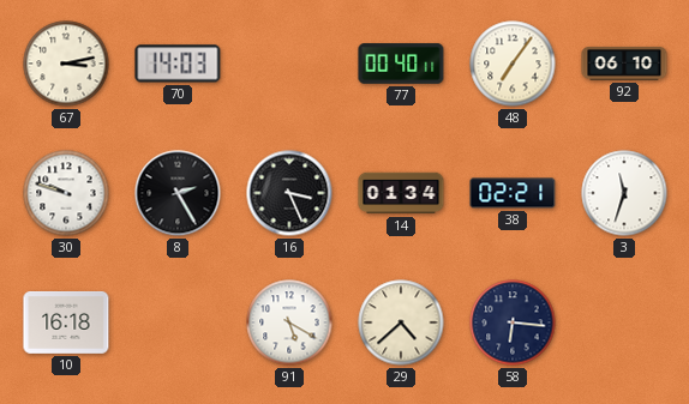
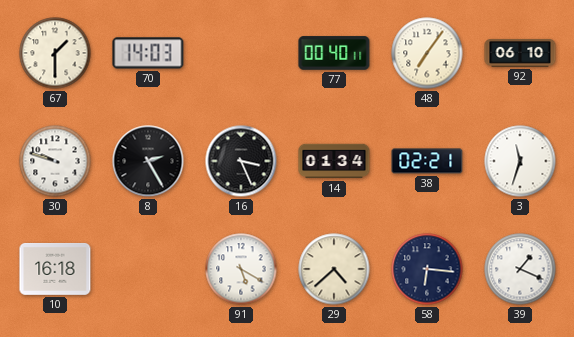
67: 3:13 -> 1:30 (55, 53)
39: none -> 1:19 (520, 269)
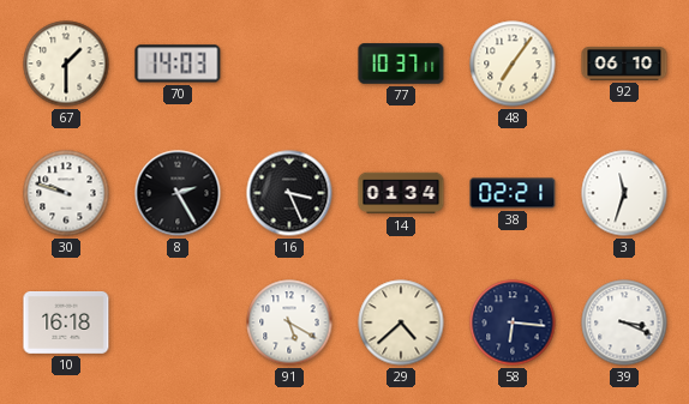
77: 00:40 -> 10:37 (401, 64)
39: 1:19 -> 3:19 (624, 322)
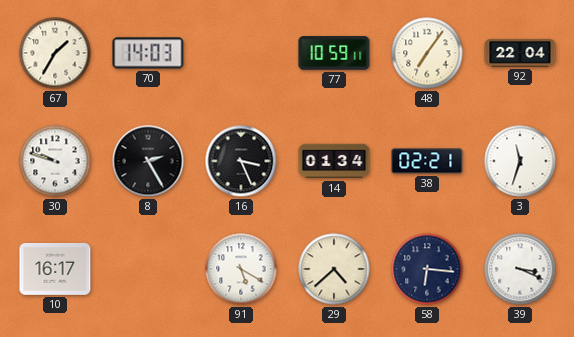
67: 1:30 -> 1:35 (55, 53)
77: 10:37 -> 10:59 (334, 53)
92: 06:10 -> 22:04 (520, 53)
10: 16:18 -> 16:17 (55, 269)
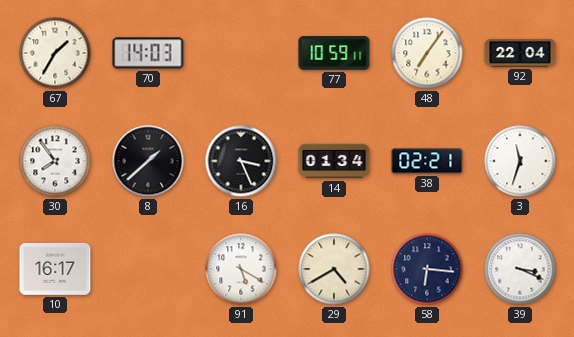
30: 9:48 -> 7:54 (55, 161)
8: 2:25 -> 1:38 (148, 161)
29: 4:38 -> 4:40 (334, 269)
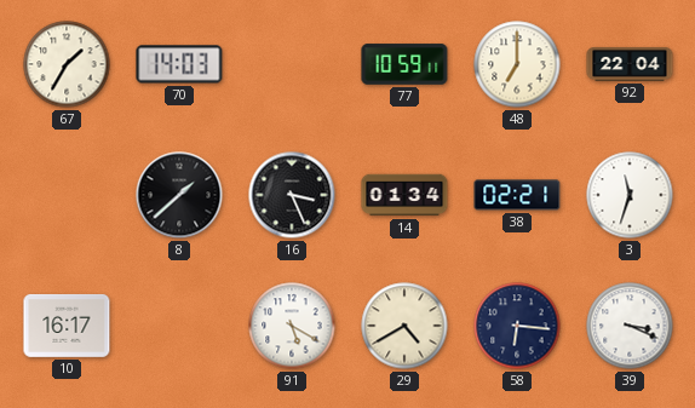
48: 7:06 -> 7:00 (517, 64)
30: 7:54 -> none (55, 161)
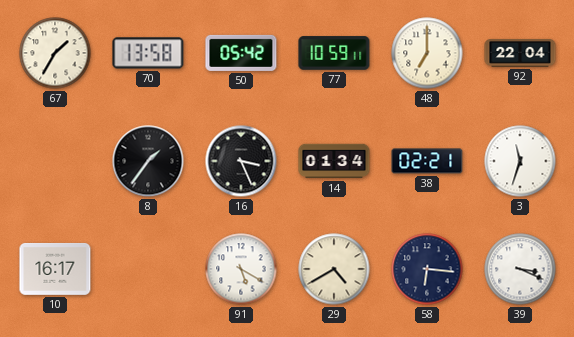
70: 14:03 -> 13:58 (148, 53)
50: none -> 05:42 (241, 53)
8: 1:38 -> 1:36 (148, 161)
